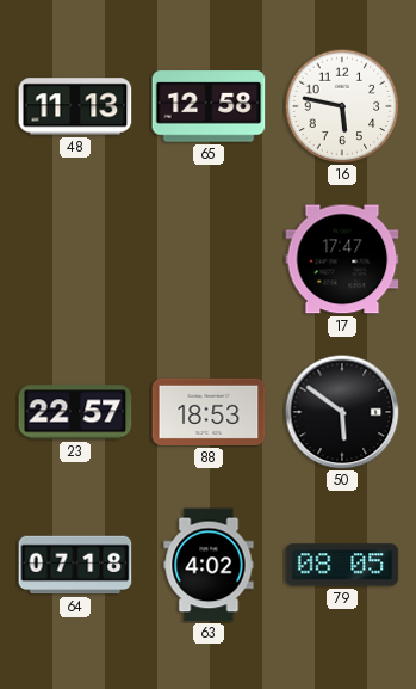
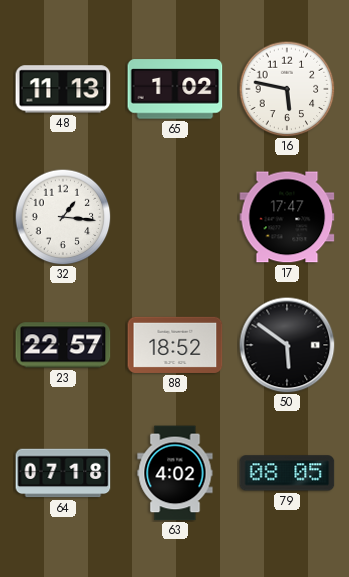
65: 12:58 -> 1:02 (175, 89)
32: none -> 1:16 (63, 217)
88: 18:53 -> 18:52 (175, 345)
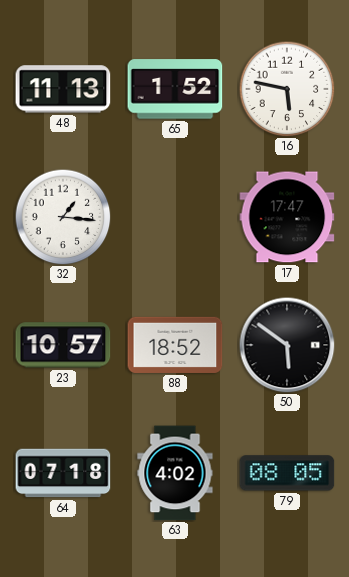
65: 1:02 -> 1:52 (175, 89)
23: 22:57 -> 10:57 (63, 345)
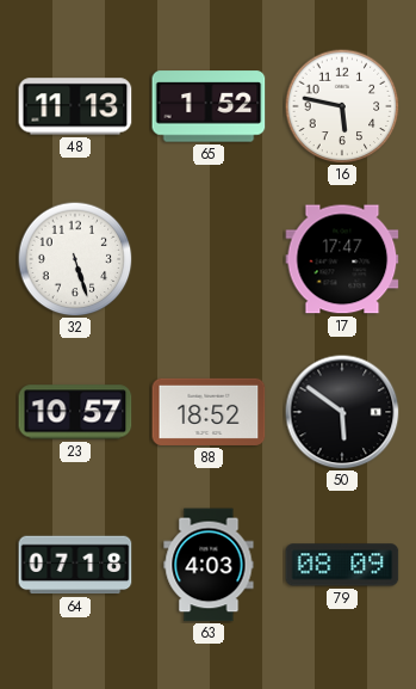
32: 1:16 -> 5:27 (75, 259)
63: 4:02 -> 4:03 (209, 565)
79: 08:05 -> 08:09 (342, 565)
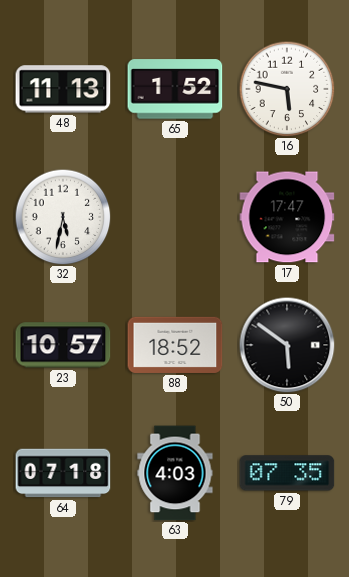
32: 5:27 -> 5:32 (63, 217)
79: 08:09 -> 07:35 (287, 473)
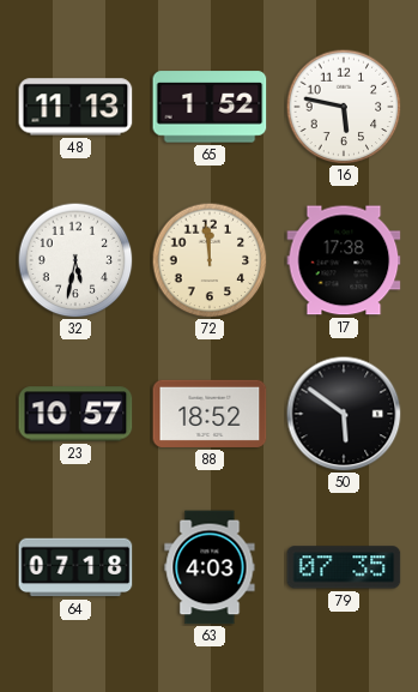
72: none -> 11:59 (210, 260)
17: 17:47 -> 17:38 (344, 260)
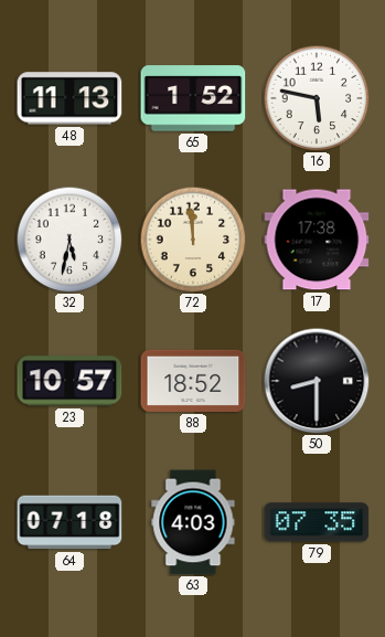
50: 5:51 -> 8:30 (317, 381)
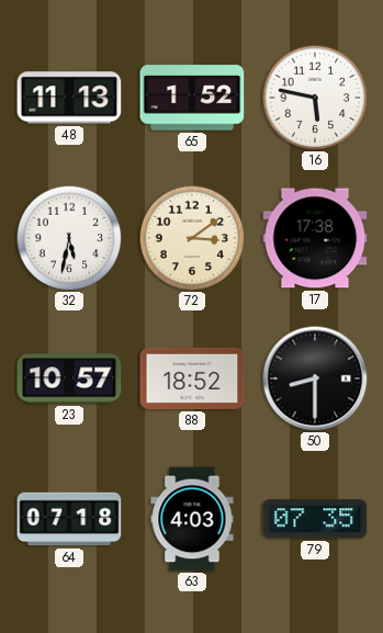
72: 11:59 -> 3:09 (192, 238)
